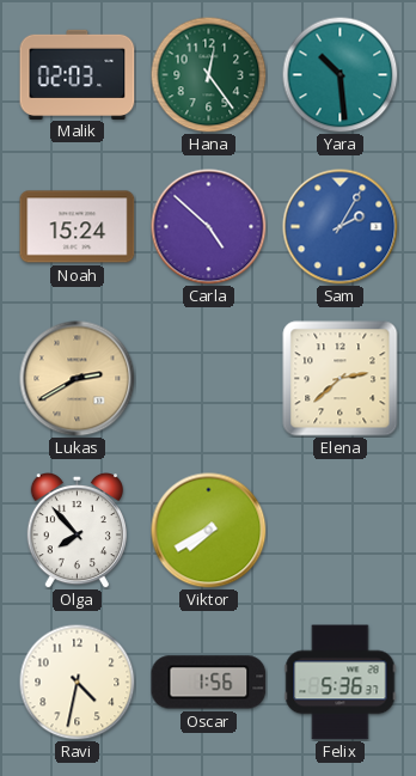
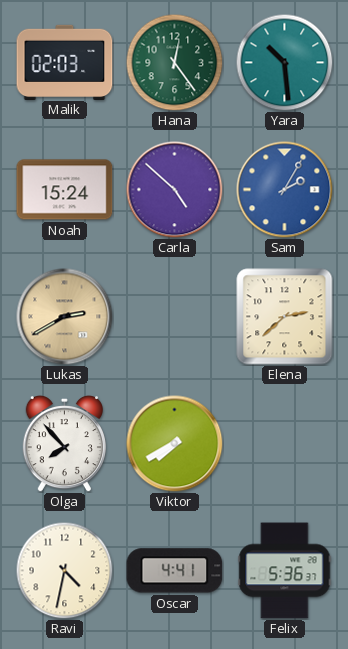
Oscar: 1:56 -> 4:41 (175, 571)
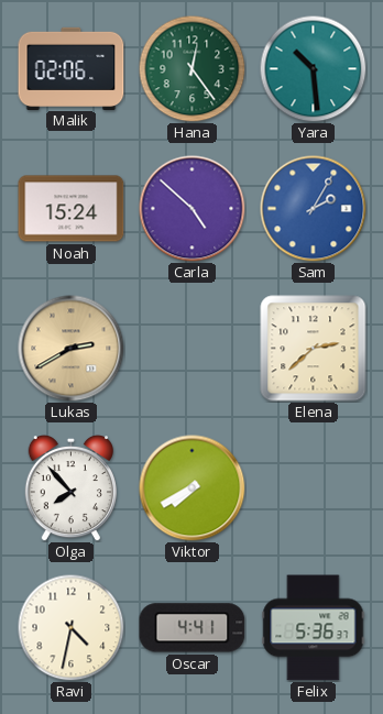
Malik: 02:03 -> 02:06 (72, 68)
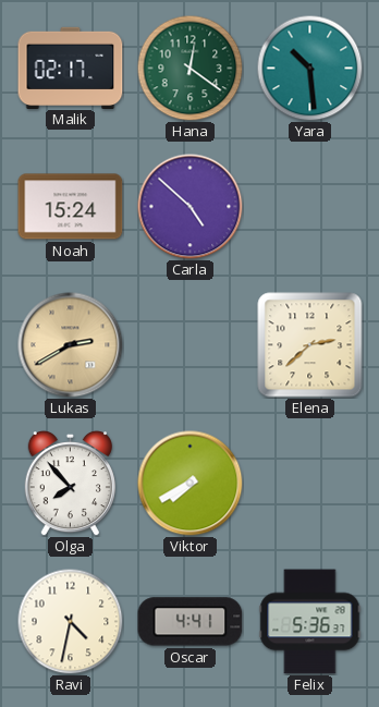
Malik: 02:06 -> 02:17 (71, 68)
Hana: 12:24 -> 12:21 (189, 68)
Sam: 2:05 -> none (314, 209)
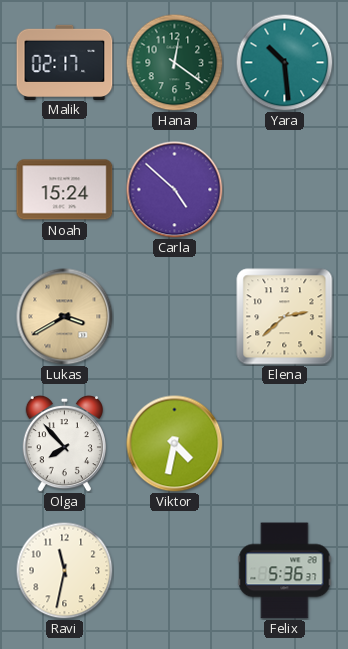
Lukas: 2:40 -> 3:40 (65, 317)
Viktor: 7:40 -> 4:32 (175, 444)
Ravi: 4:32 -> 11:32 (64, 570)
Oscar: 4:41 -> none (191, 622)
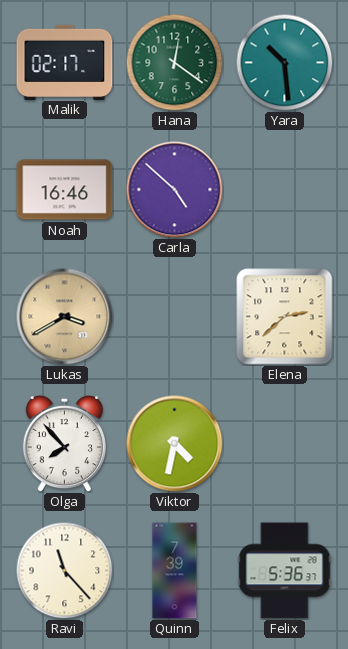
Noah: 15:24 -> 16:46 (65, 190)
Ravi: 11:32 -> 11:23 (64, 570)
Quinn: none -> 7:39 (175, 571)
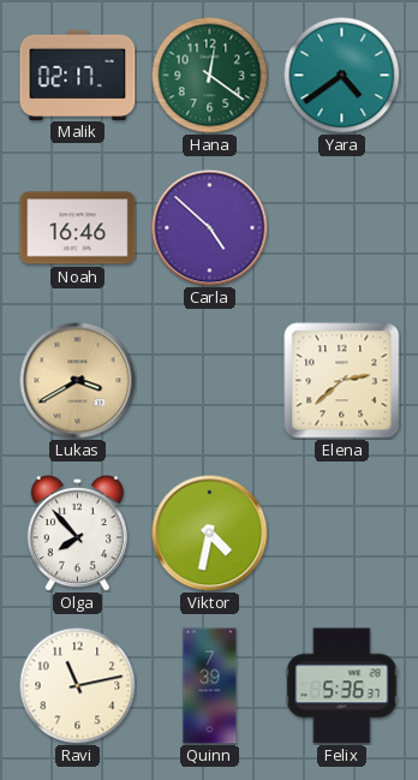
Yara: 10:29 -> 4:39 (341, 75)
Ravi: 11:23 -> 11:13 (77, 685)
